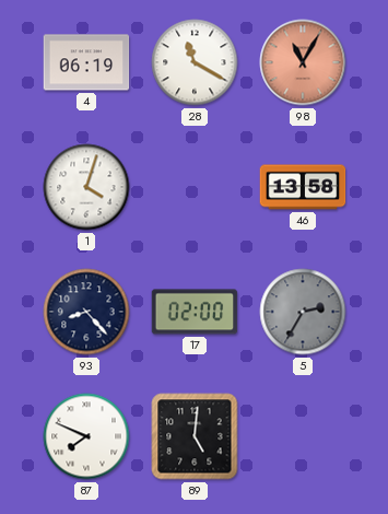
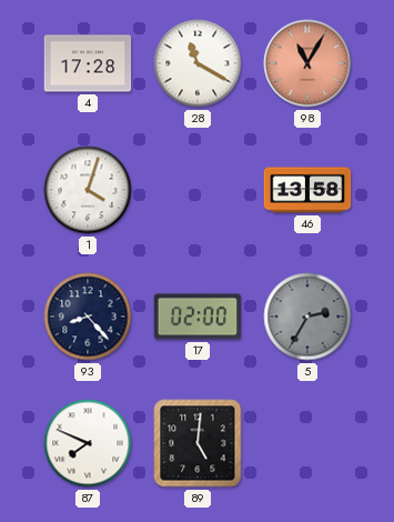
4: 06:19 -> 17:28 (88, 63)
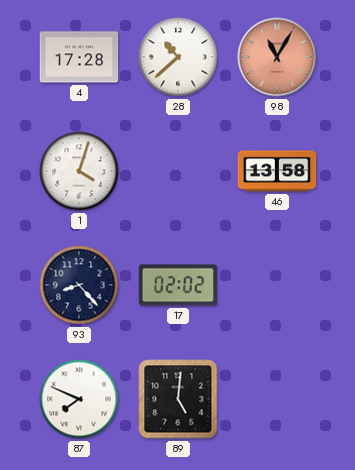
28: 11:20 -> 10:38 (178, 57)
17: 02:00 -> 02:02 (178, 285)
5: 2:35 -> none (307, 317)
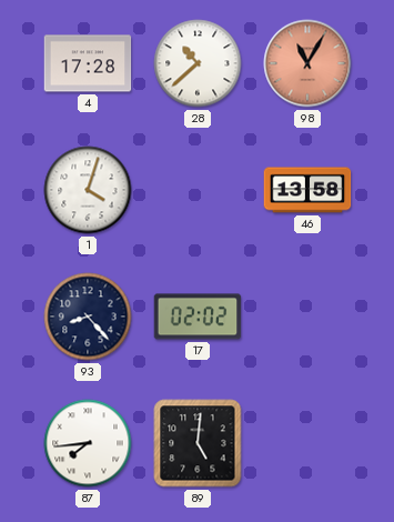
87: 7:49 -> 7:44 (88, 443)
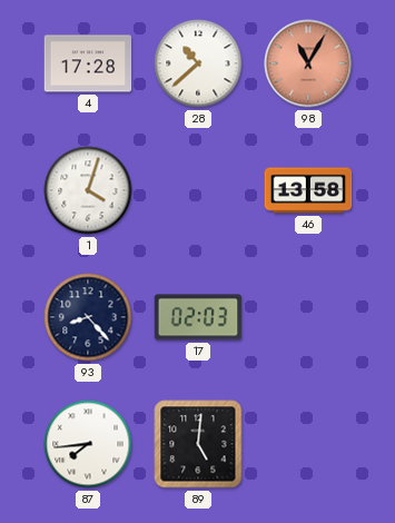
17: 02:02 -> 02:03 (198, 317)
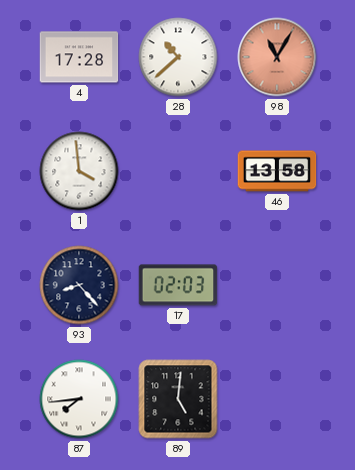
1: 4:03 -> 3:59 (79, 171)
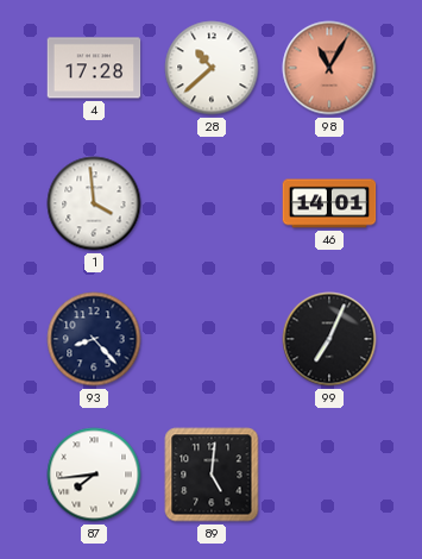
46: 13:58 -> 14:01 (329, 203)
17: 02:03 -> none (178, 285)
99: none -> 7:04 (329, 339)
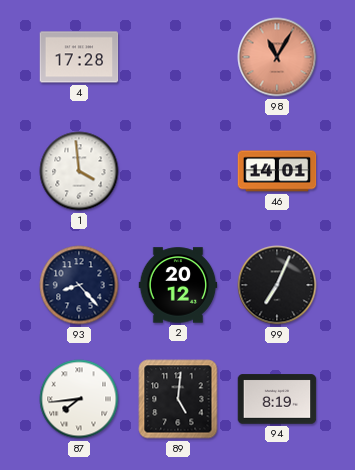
28: 10:38 -> none (212, 68)
2: none -> 20:12 (178, 285)
94: none -> 8:19 (277, 399)
